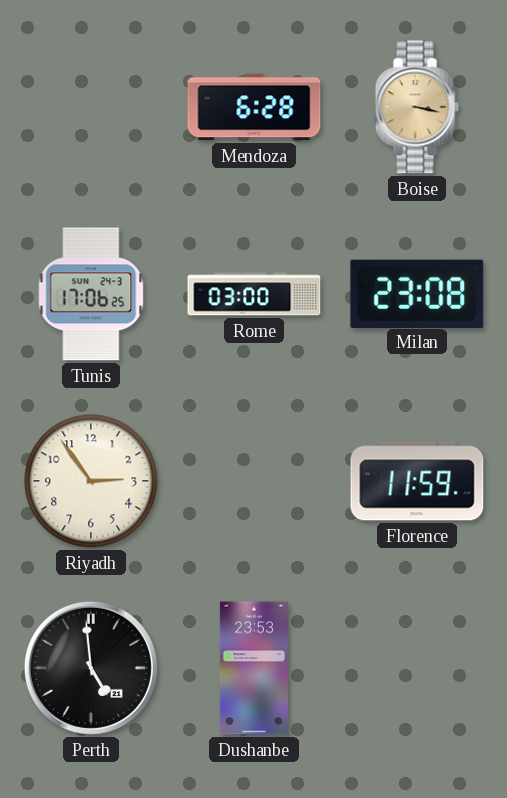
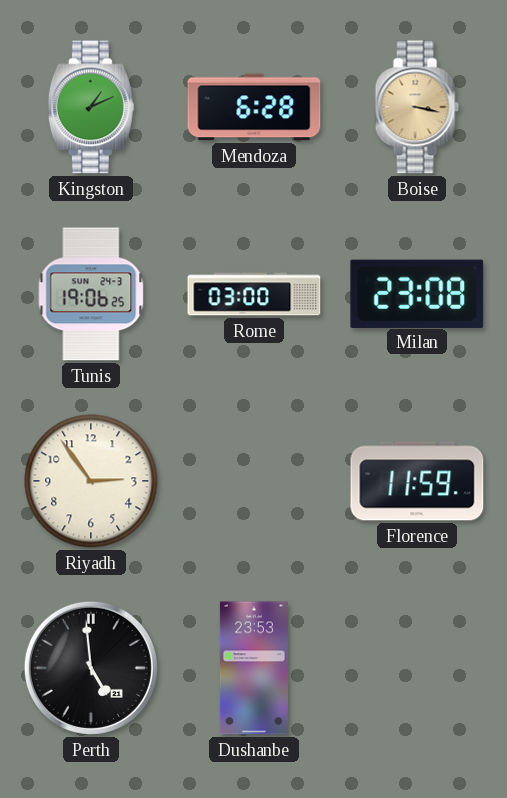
Kingston: none -> 1:11 (91, 107)
Tunis: 17:06 -> 19:06 (91, 294)
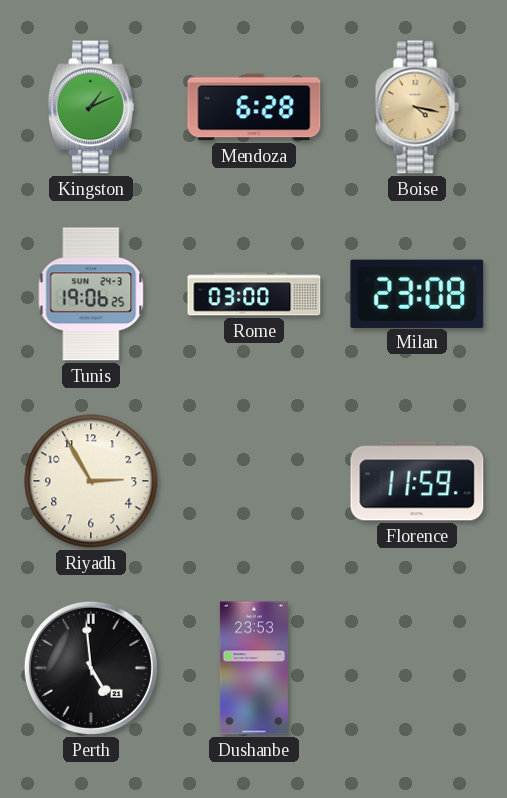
Boise: 3:17 -> 4:17 (417, 107)
Riyadh: 2:54 -> 2:55 (91, 481)
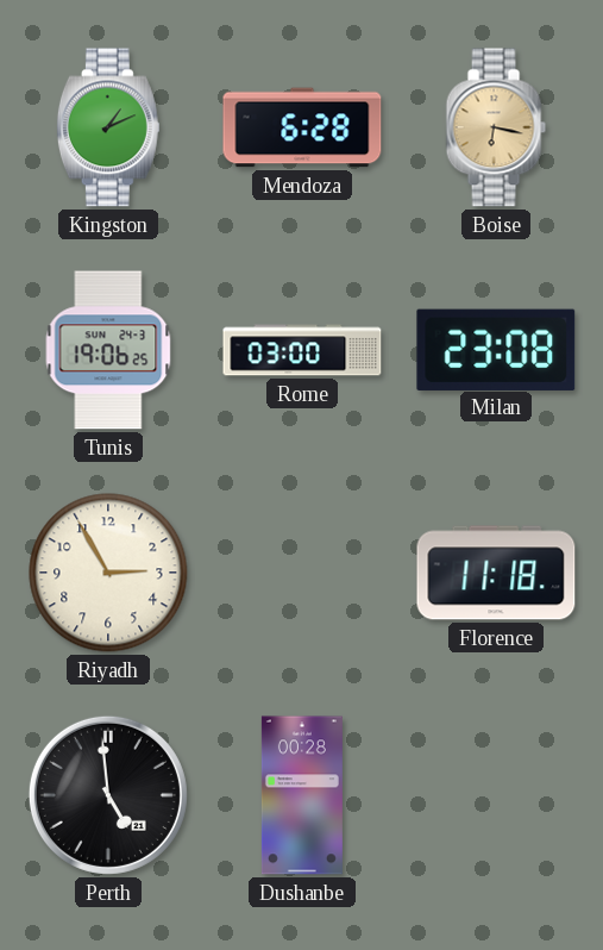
Boise: 4:17 -> 6:17 (496, 127)
Florence: 11:59 -> 11:18 (496, 573)
Dushanbe: 23:53 -> 00:28 (302, 795)
